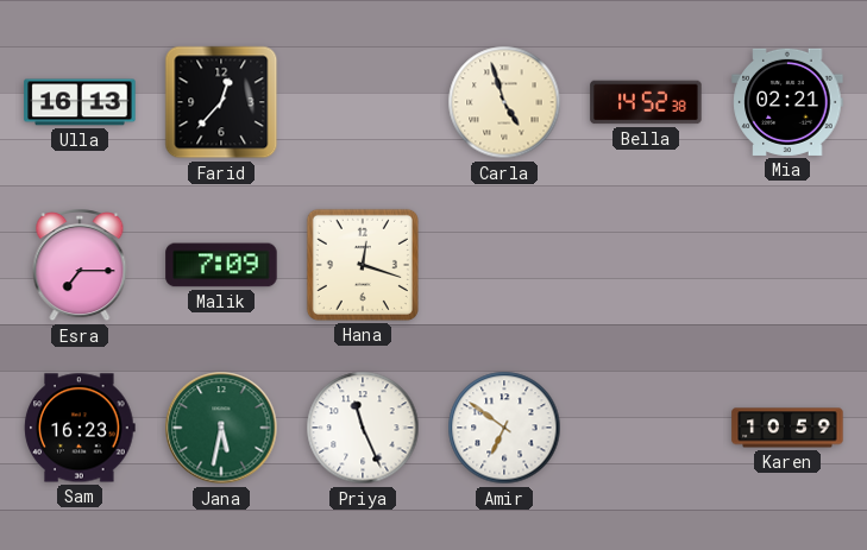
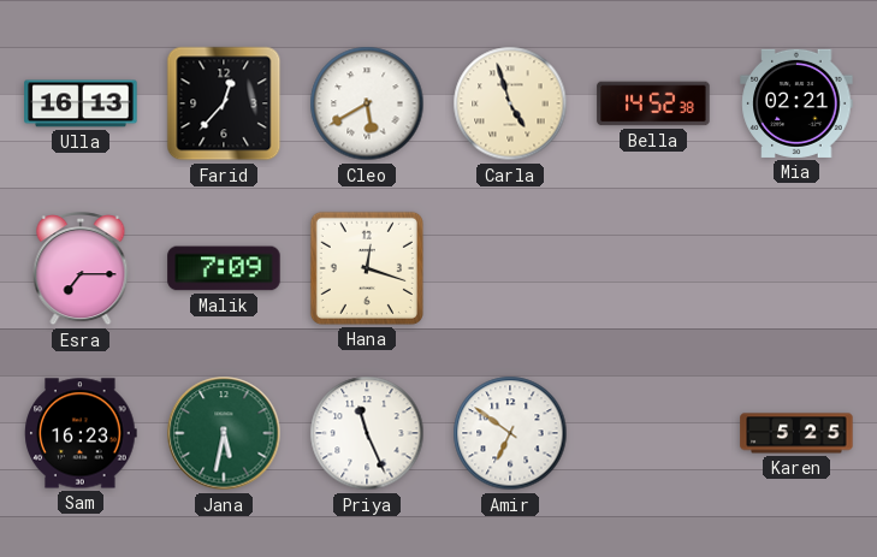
Cleo: none -> 5:40 (367, 103)
Karen: 10:59 -> 5:25 (796, 433)
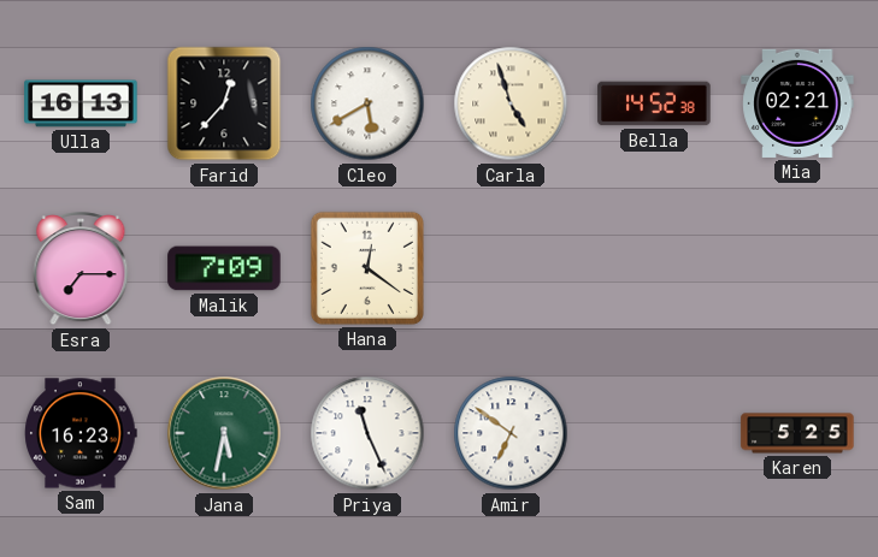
Hana: 12:18 -> 12:21 (367, 268)
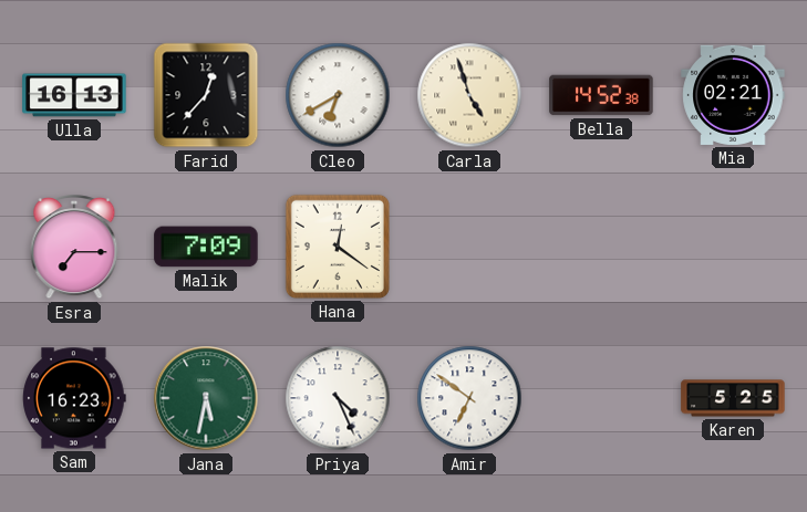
Cleo: 5:40 -> 6:40 (338, 95)
Priya: 11:26 -> 4:26 (338, 398)
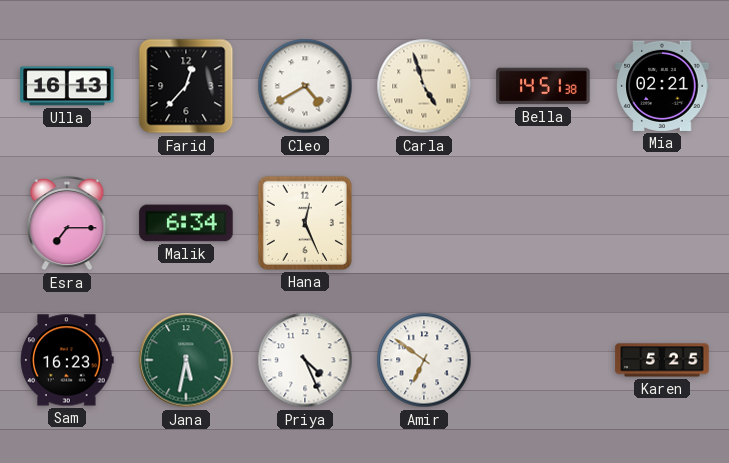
Cleo: 6:40 -> 4:40 (305, 86)
Bella: 14:52 -> 14:51 (543, 86)
Malik: 7:09 -> 6:34 (186, 223)
Hana: 12:21 -> 12:26 (305, 223)
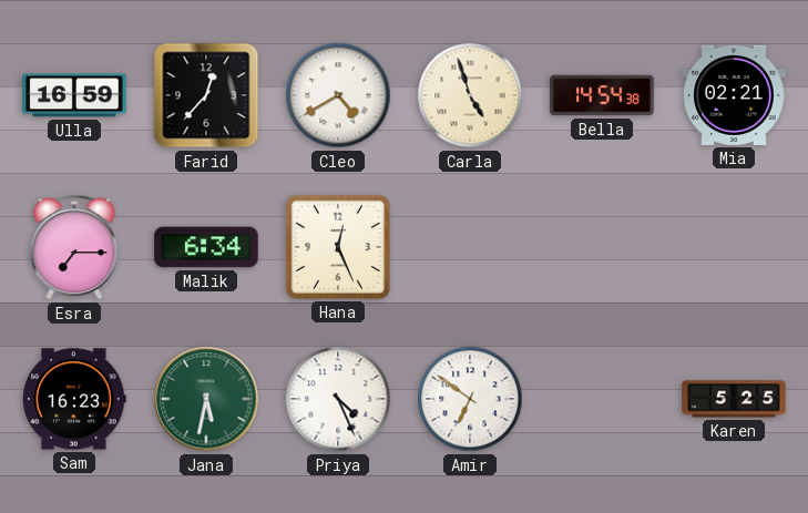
Ulla: 16:13 -> 16:59 (74, 95)
Bella: 14:51 -> 14:54 (602, 95)
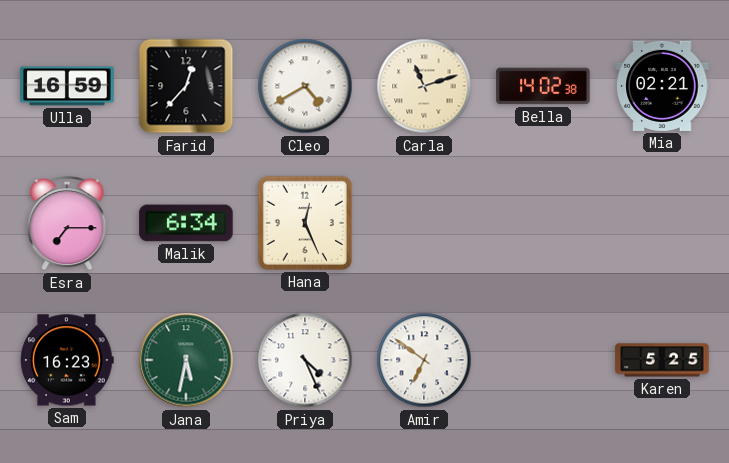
Carla: 4:57 -> 11:12 (424, 86)
Bella: 14:54 -> 14:02 (543, 86)
